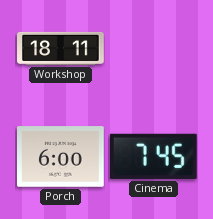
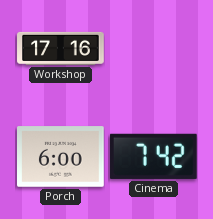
Workshop: 18:11 -> 17:16 (61, 48)
Cinema: 7:45 -> 7:42 (153, 156)
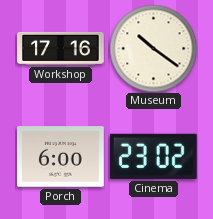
Museum: none -> 10:21 (153, 48)
Cinema: 7:42 -> 23:02 (153, 156)
